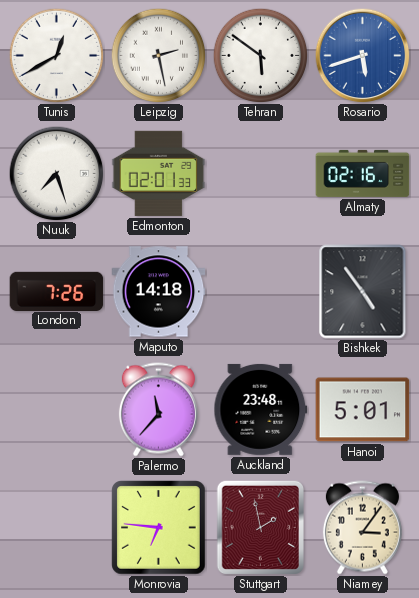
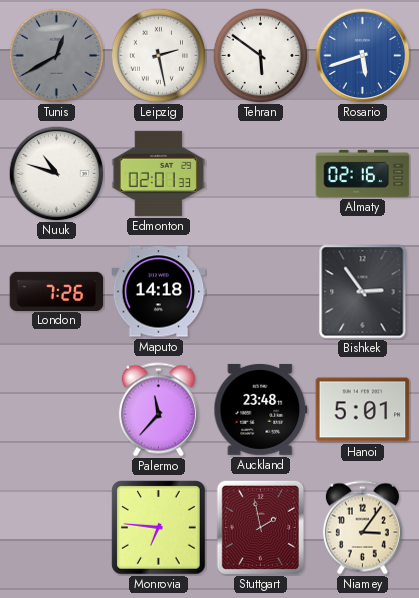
Tunis dial: white -> grey (56, 55)
Nuuk: 7:27 -> 10:48 (56, 173)
Bishkek: 4:54 -> 2:54 (363, 292)
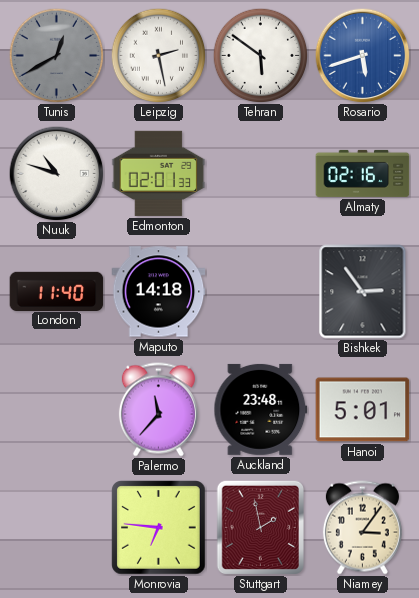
London: 7:26 -> 11:40 (57, 291)
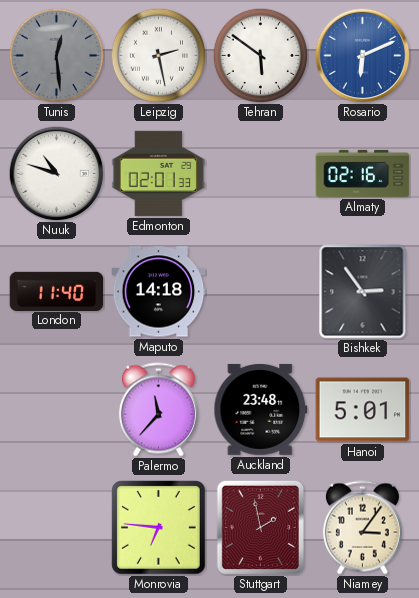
Tunis: 12:40 -> 12:29 (56, 55)
Rosario: 5:42 -> 6:11 (362, 55)
